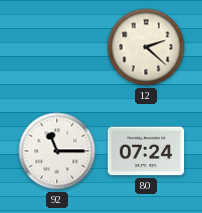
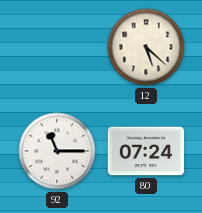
12: 2:22 -> 5:22 (146, 47)
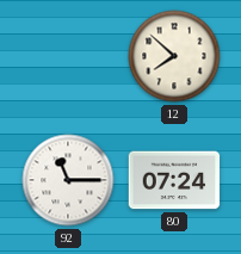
12: 5:22 -> 7:52 (174, 56)
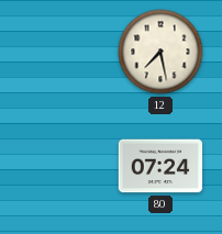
12: 7:52 -> 7:28 (160, 52)
92: 11:15 -> none (68, 180)
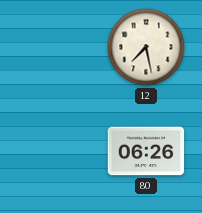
80: 07:24 -> 06:26 (146, 151)
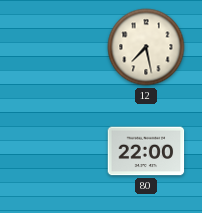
80: 06:26 -> 22:00 (146, 151)
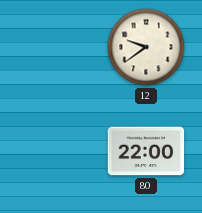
12: 7:28 -> 9:39 (146, 47)
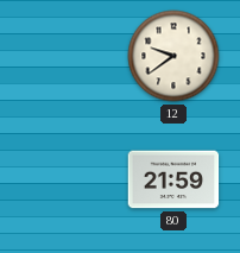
80: 22:00 -> 21:59 (173, 179)
